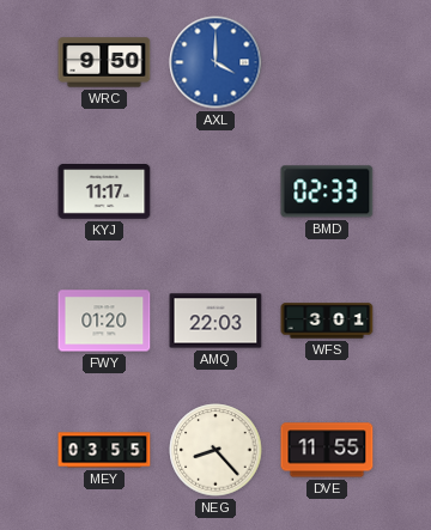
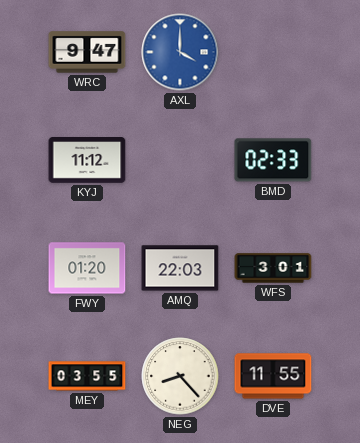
WRC: 9:50 -> 9:47 (87, 52)
KYJ: 11:17 -> 11:12 (87, 160)
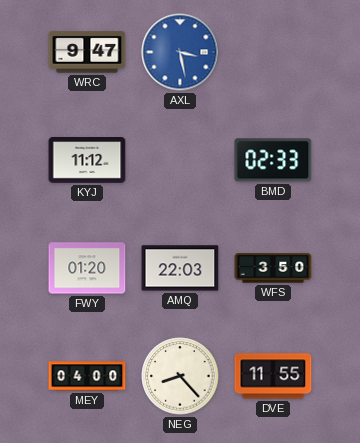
AXL: 4:00 -> 3:28 (180, 52)
WFS: 3:01 -> 3:50 (273, 268)
MEY: 03:55 -> 04:00 (87, 376)
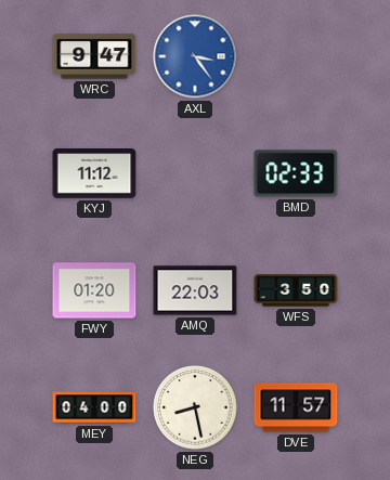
AXL: 3:28 -> 3:24 (195, 56)
NEG: 8:23 -> 8:28 (195, 407)
DVE: 11:55 -> 11:57 (296, 407)
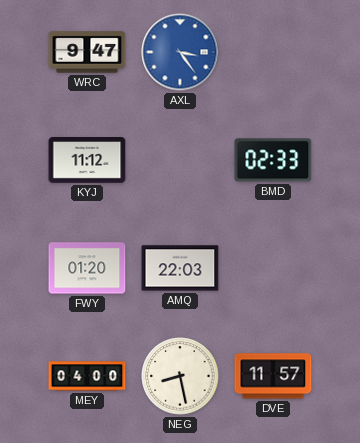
WFS: 3:50 -> none (296, 290)
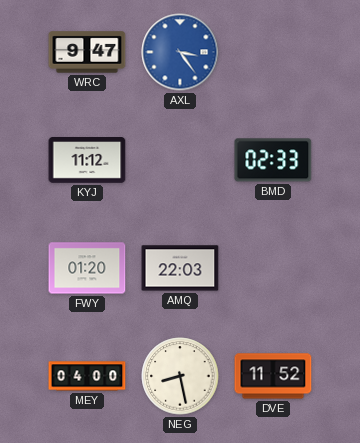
DVE: 11:57 -> 11:52 (273, 376)
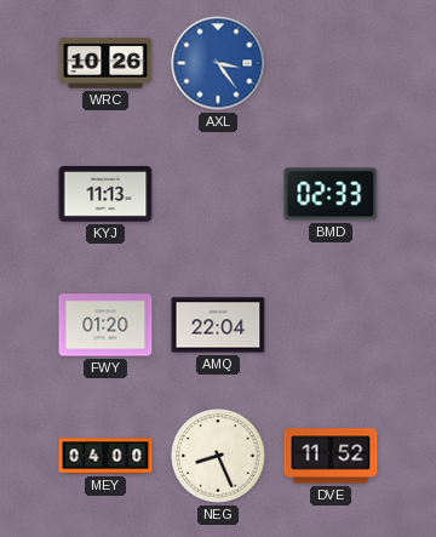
WRC: 9:47 -> 10:26 (105, 63)
KYJ: 11:12 -> 11:13 (105, 194)
AMQ: 22:03 -> 22:04 (218, 325)
NEG: 8:28 -> 8:26 (218, 456)
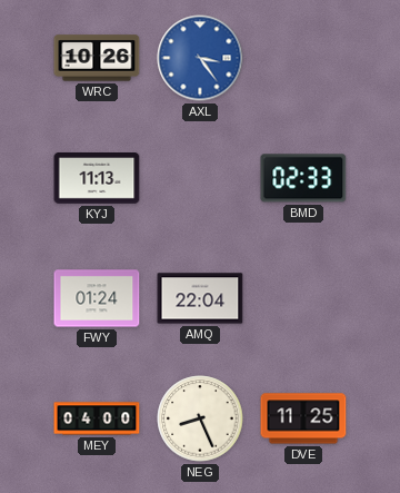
FWY: 01:20 -> 01:24 (97, 298)
DVE: 11:52 -> 11:25 (303, 418)
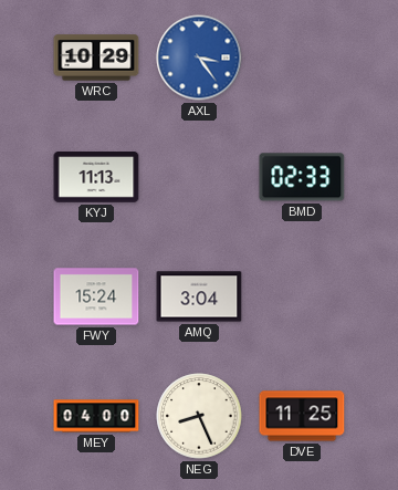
WRC: 10:26 -> 10:29 (96, 58)
FWY: 01:24 -> 15:24 (96, 296)
AMQ: 22:04 -> 3:04 (199, 296)
